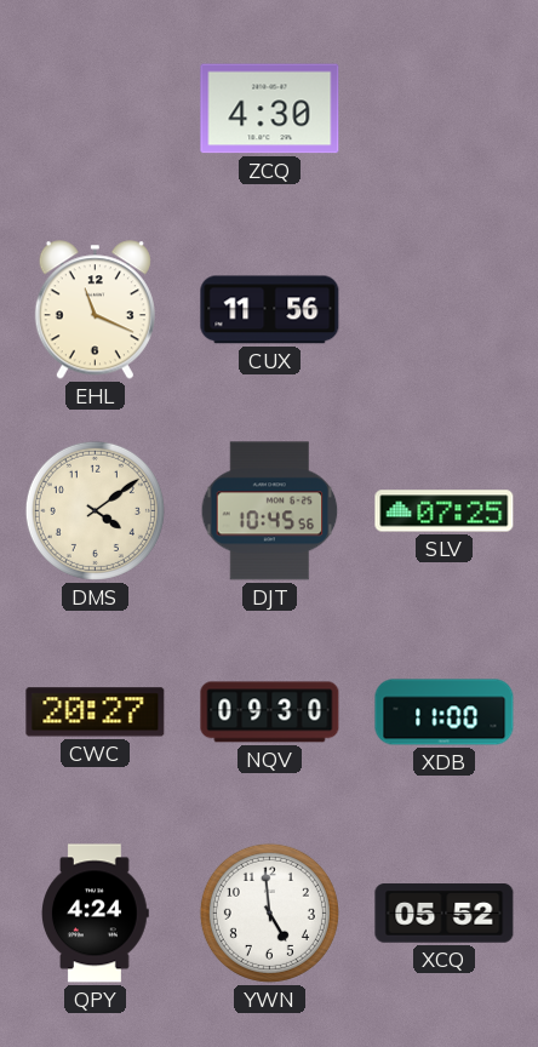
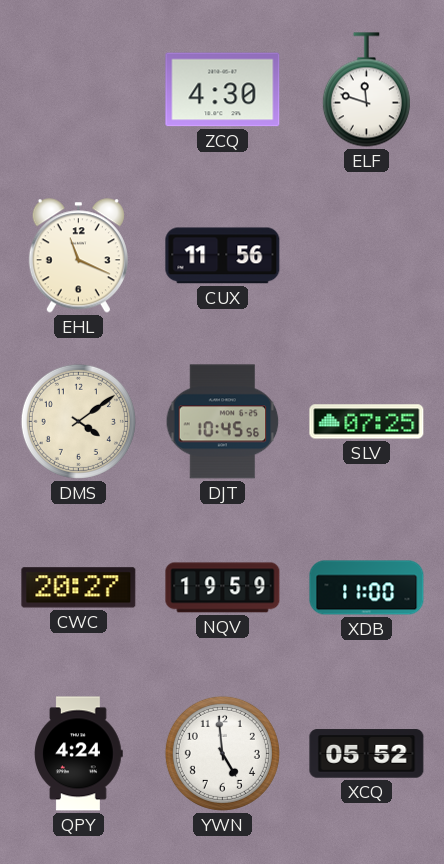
ELF: none -> 11:48 (366, 90)
NQV: 09:30 -> 19:59 (223, 588)
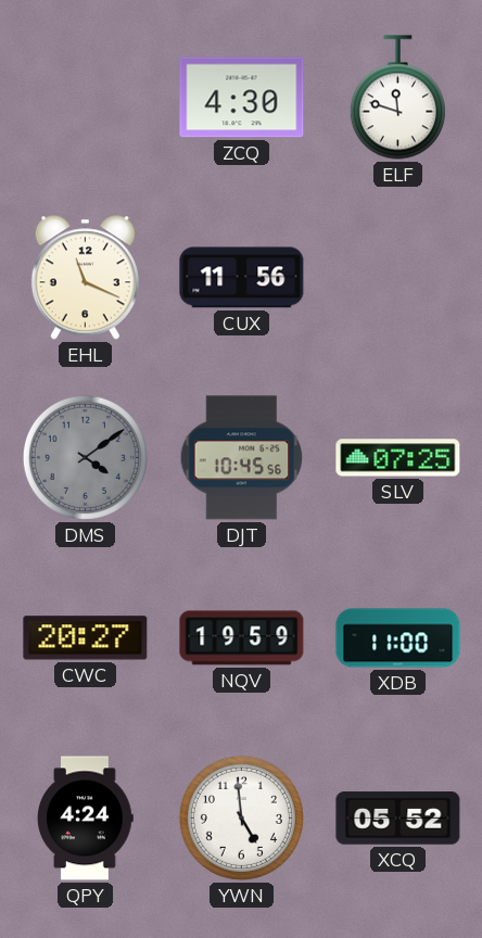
DMS dial: cream -> grey (85, 457)
